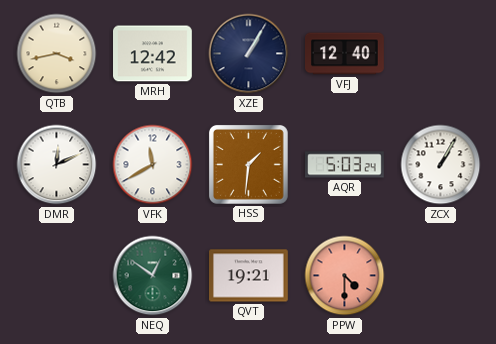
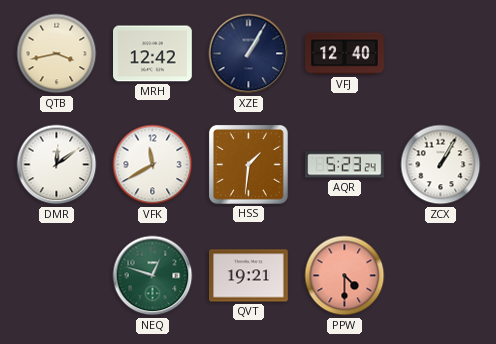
DMR: 12:11 -> 12:09 (57, 165)
AQR: 5:03 -> 5:23 (345, 165)
NEQ: 12:51 -> 12:48 (153, 276)
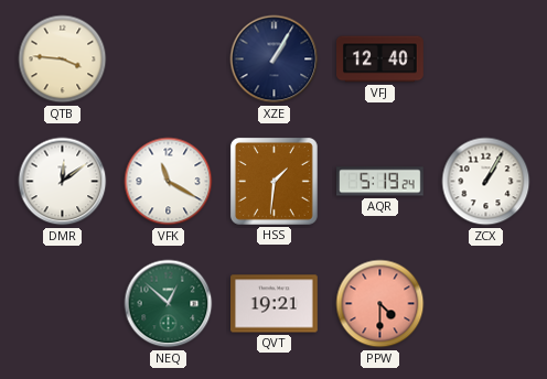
QTB: 3:43 -> 3:46 (63, 59)
MRH: 12:42 -> none (153, 54)
VFK: 11:40 -> 11:20 (169, 182)
AQR: 5:23 -> 5:19 (380, 182)
NEQ: 12:48 -> 12:52 (169, 304)
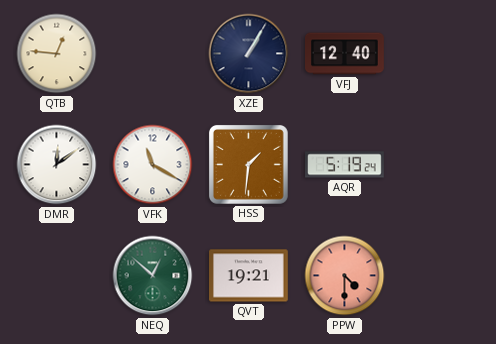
QTB: 3:46 -> 12:46 (57, 54)
ZCX: 1:05 -> none (486, 182)
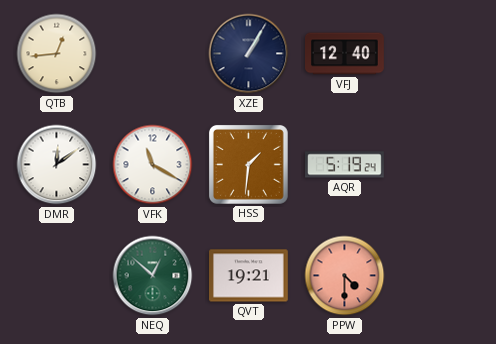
QTB: 12:46 -> 12:44 (57, 54)
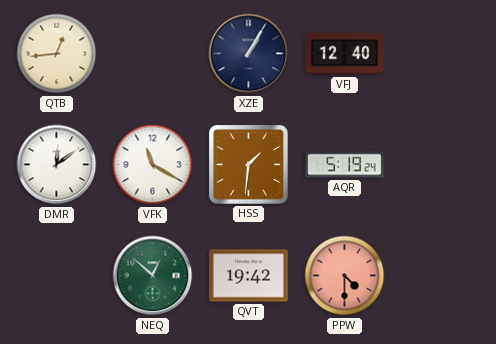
QVT: 19:21 -> 19:42 (249, 276)
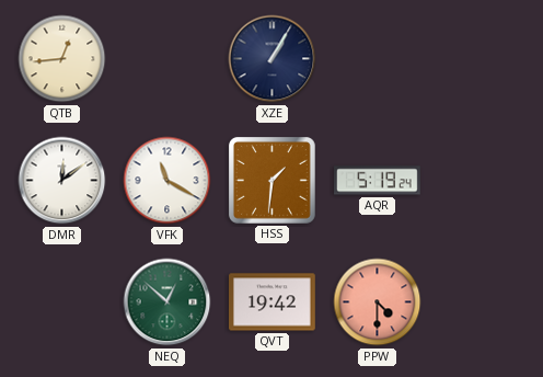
VFJ: 12:40 -> none (345, 54)
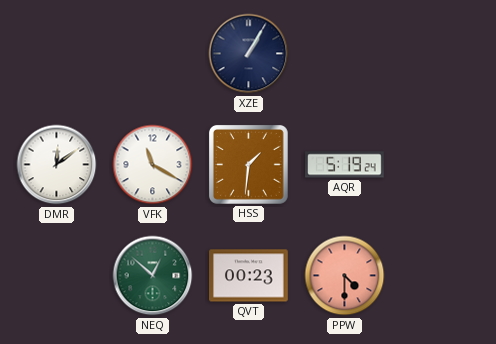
QTB: 12:44 -> none (62, 59)
QVT: 19:42 -> 00:23 (249, 276)
